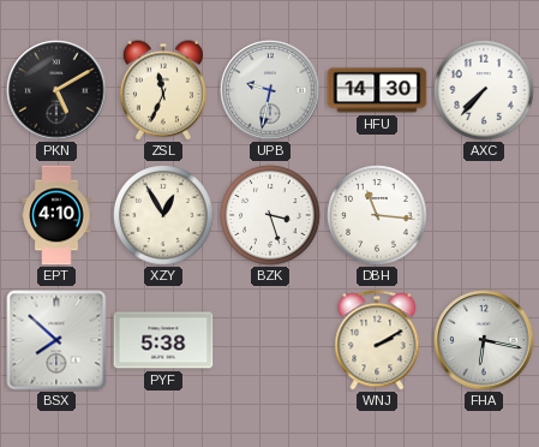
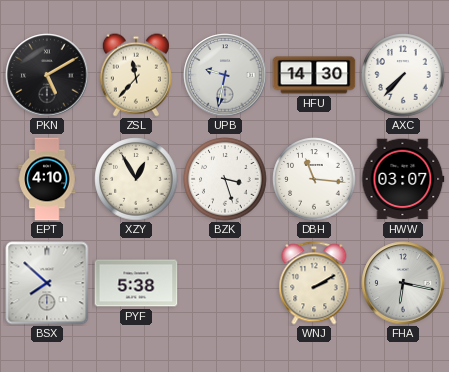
ZSL: 11:34 -> 11:37 (136, 75)
HWW: none -> 03:07 (403, 179)
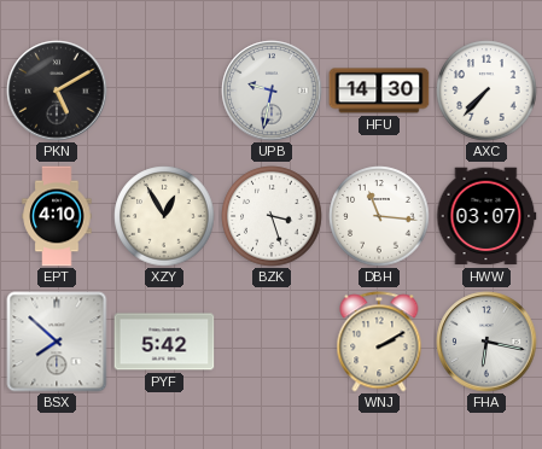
ZSL: 11:37 -> none (136, 75)
PYF: 5:38 -> 5:42 (164, 342)
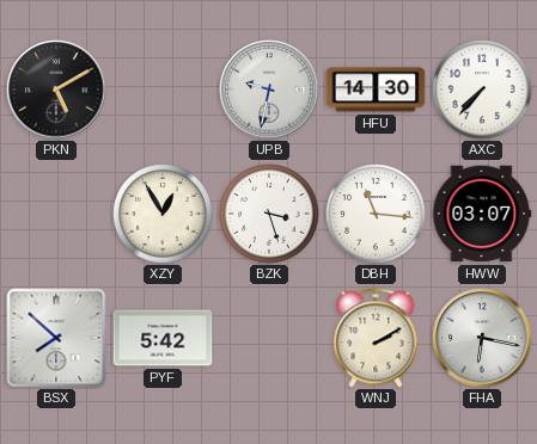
EPT: 4:10 -> none (57, 216)
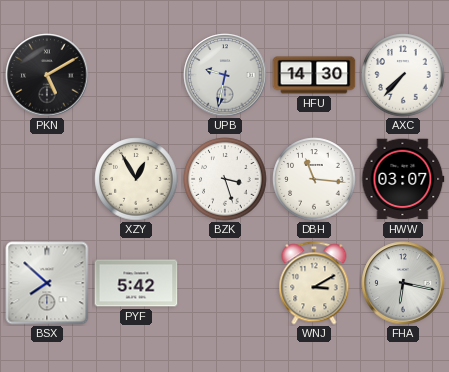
WNJ: 2:10 -> 3:10 (314, 283)
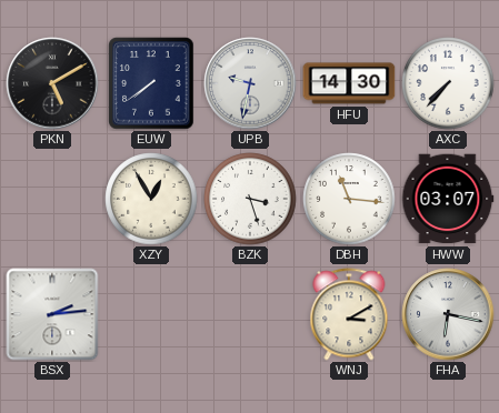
EUW: none -> 7:39 (151, 83)
BSX: 7:52 -> 2:14 (52, 314)
PYF: 5:42 -> none (136, 283)
